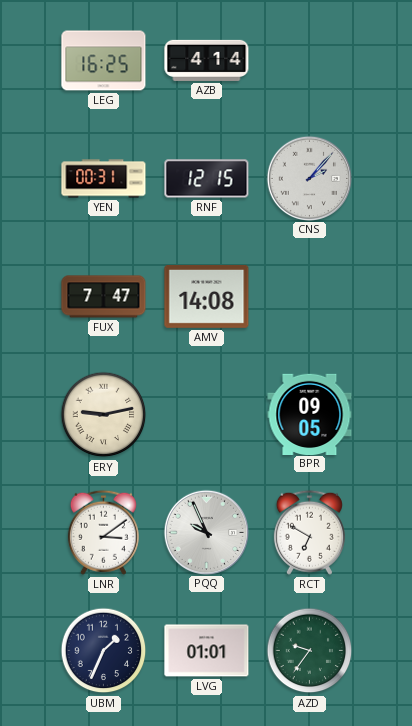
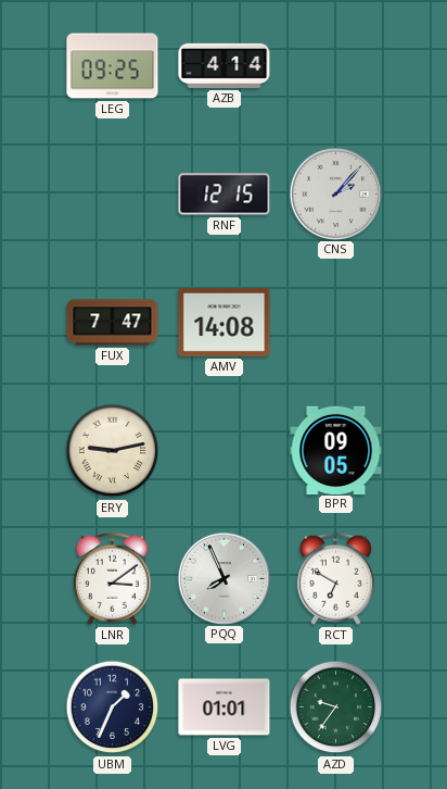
LEG: 16:25 -> 09:25 (113, 66)
YEN: 00:31 -> none (104, 179)
PQQ: 9:56 -> 7:56 (224, 578)
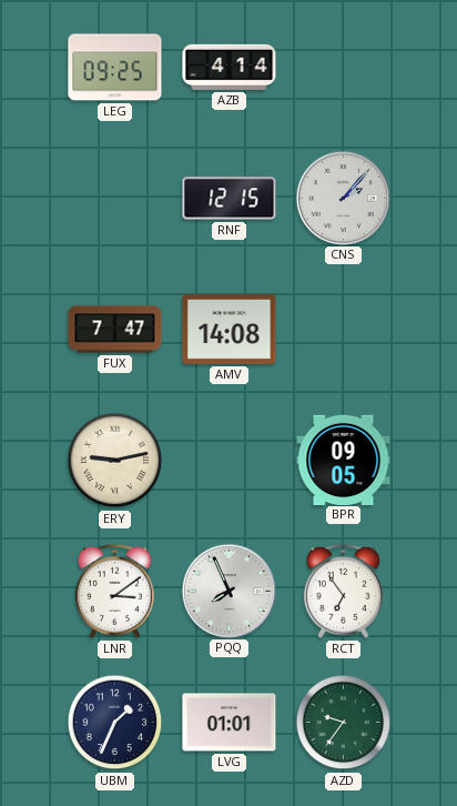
RCT: 6:50 -> 6:54 (343, 591)
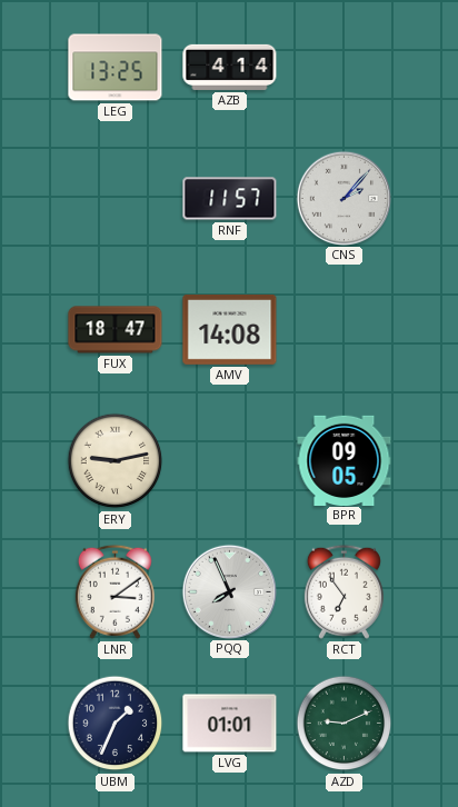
LEG: 09:25 -> 13:25 (116, 68)
RNF: 12:15 -> 11:57 (230, 199)
FUX: 7:47 -> 18:47 (116, 330)
AZD: 9:36 -> 9:11 (345, 724)
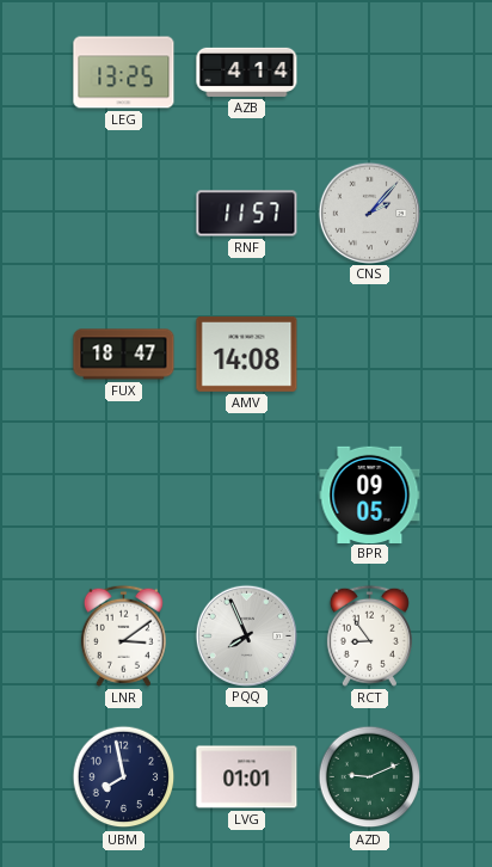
ERY: 9:13 -> none (116, 461)
RCT: 6:54 -> 8:54 (369, 635)
UBM: 1:34 -> 7:58 (124, 777)
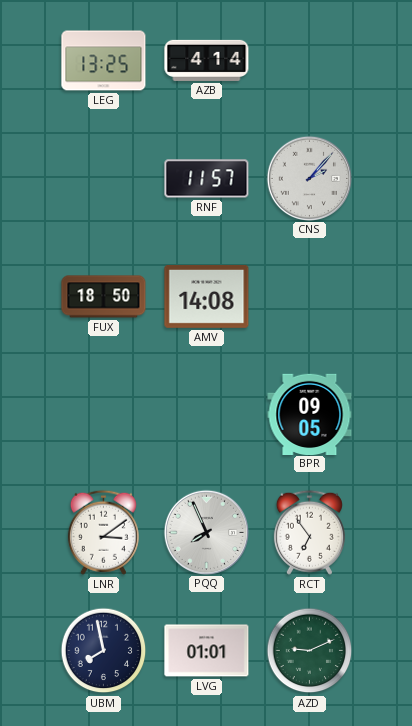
FUX: 18:47 -> 18:50 (104, 297)
RCT: 8:54 -> 6:54 (309, 532)
